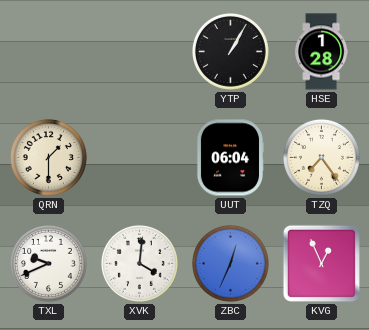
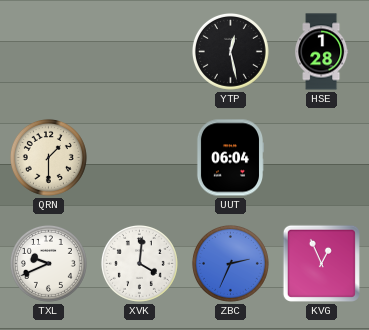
YTP: 1:05 -> 12:28 (230, 51)
TZQ: 7:24 -> none (321, 157)
ZBC: 12:34 -> 2:34 (230, 263)
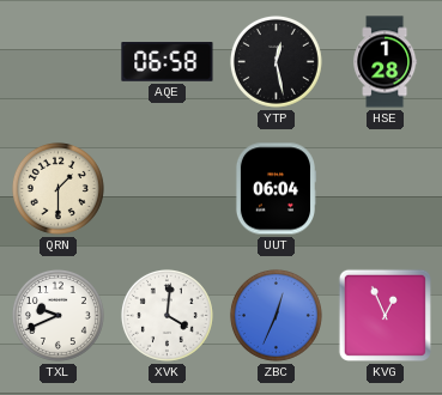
AQE: none -> 06:58 (168, 62)
ZBC: 2:34 -> 12:34 (276, 315)
